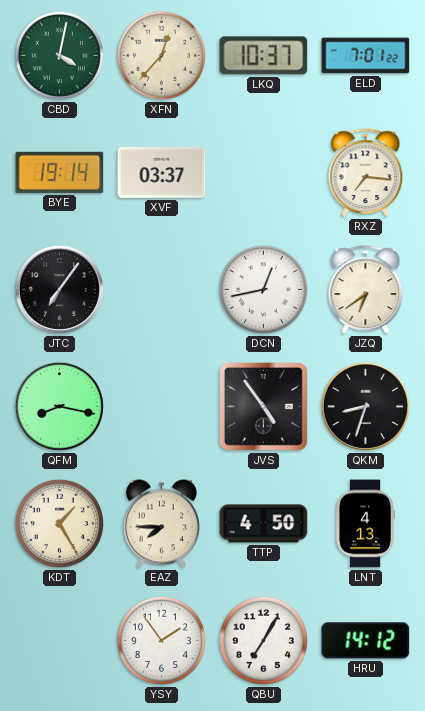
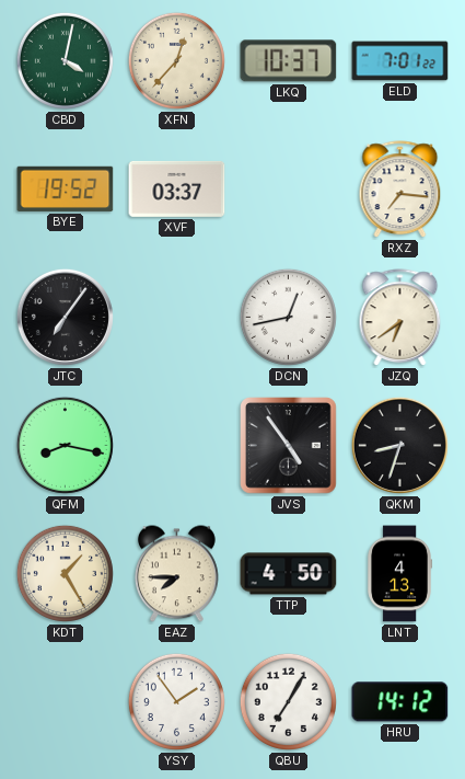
BYE: 19:14 -> 19:52 (66, 188)
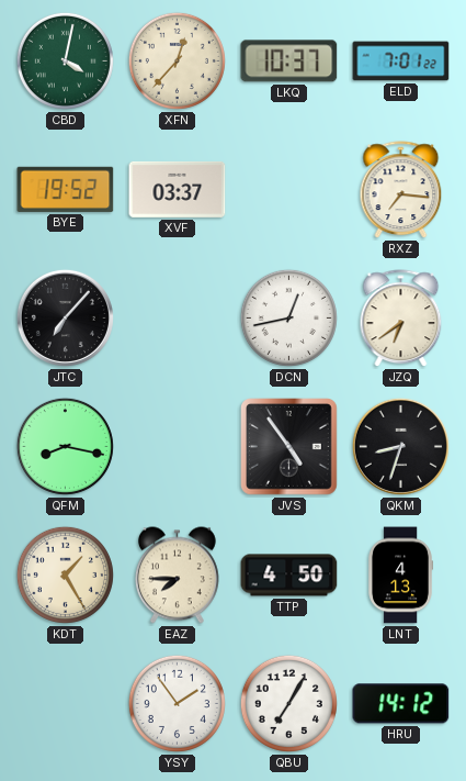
JTC: 7:06 -> 7:07 (65, 317)
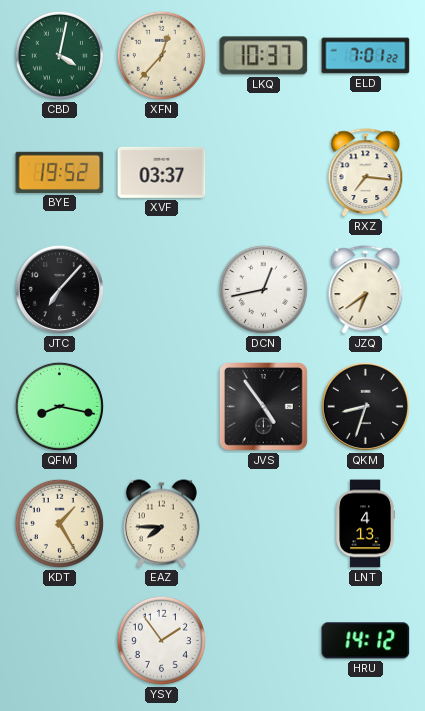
TTP: 4:50 -> none (289, 576)
QBU: 7:05 -> none (288, 703)
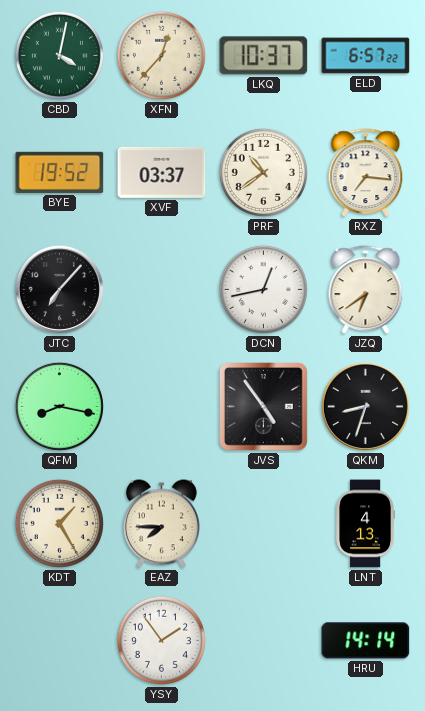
ELD: 7:01 -> 6:57 (366, 56)
PRF: none -> 10:39 (263, 172)
HRU: 14:12 -> 14:14 (366, 641)
